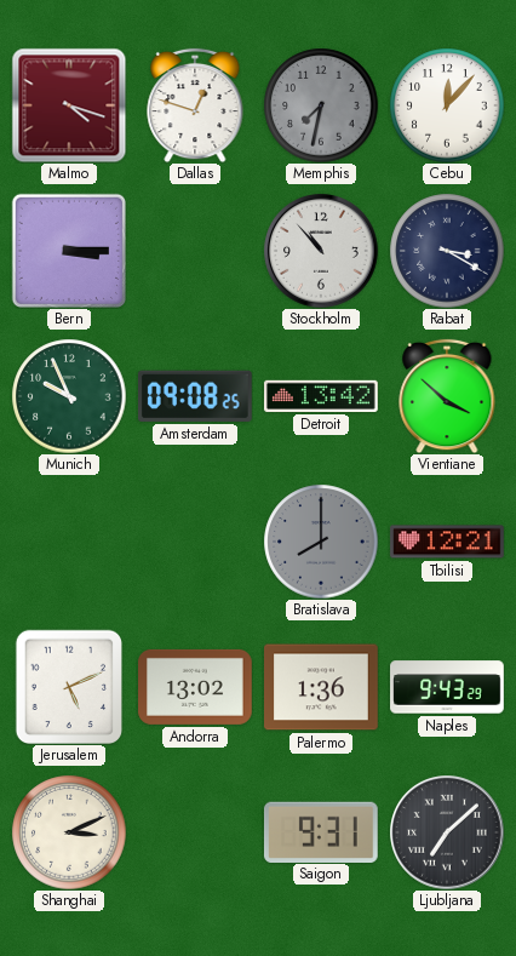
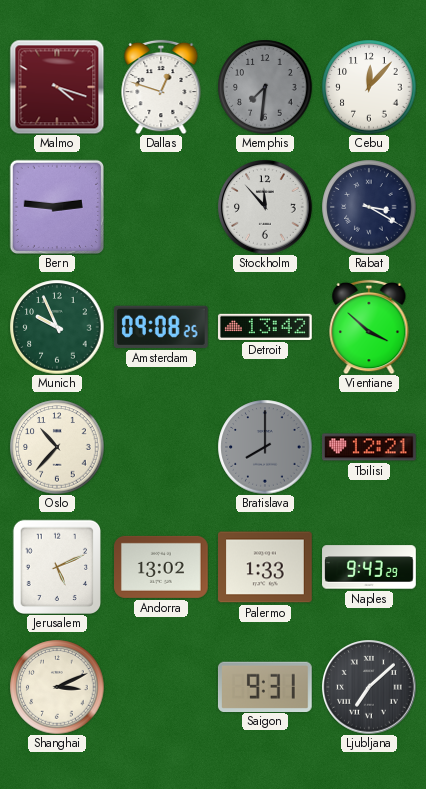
Memphis: 7:32 -> 7:31 (265, 87)
Bern: 3:15 -> 2:46 (56, 206)
Stockholm: 10:53 -> 11:53 (265, 207)
Oslo: none -> 10:37 (57, 447)
Palermo: 1:36 -> 1:33 (266, 567)
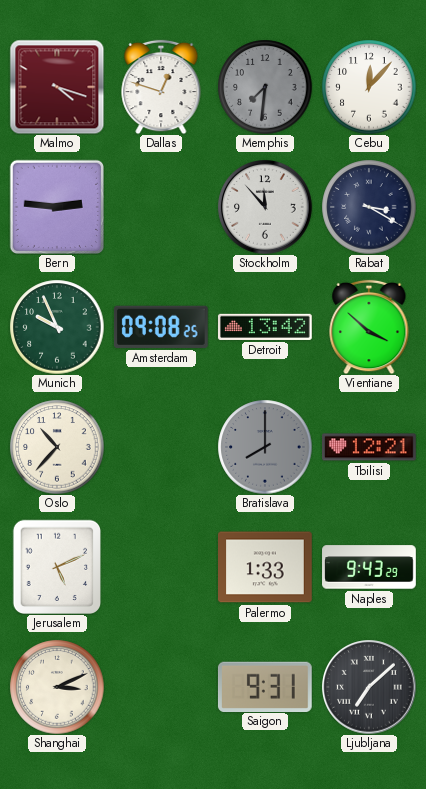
Andorra: 13:02 -> none (162, 567)
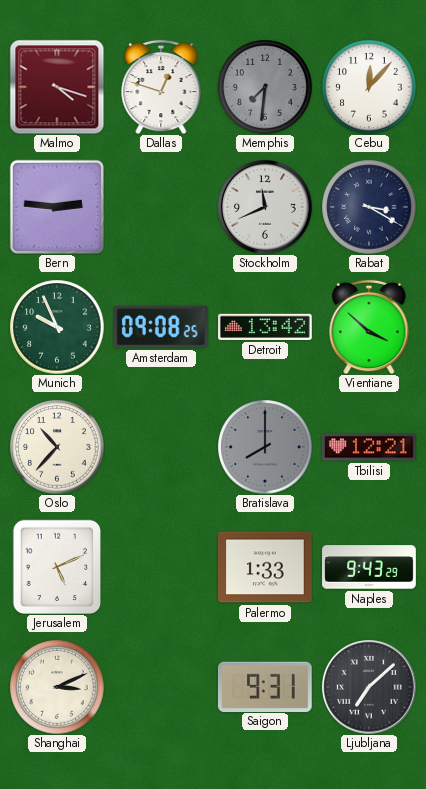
Stockholm: 11:53 -> 11:41 (265, 207)
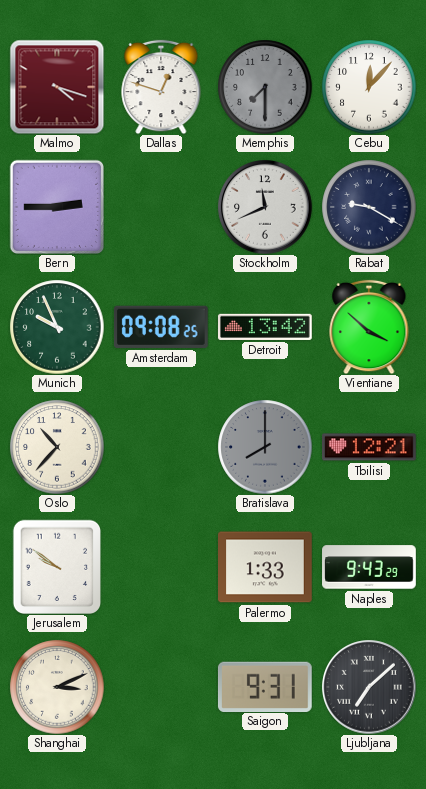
Memphis: 7:31 -> 7:30 (265, 87)
Bern: 2:46 -> 2:45 (56, 206)
Rabat: 3:20 -> 9:20 (369, 207)
Jerusalem: 5:11 -> 9:51 (56, 567)
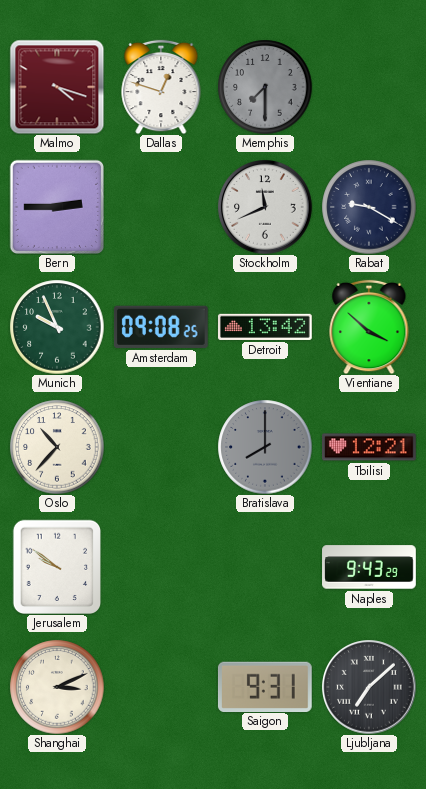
Cebu: 12:07 -> none (369, 87)
Palermo: 1:33 -> none (266, 567)
